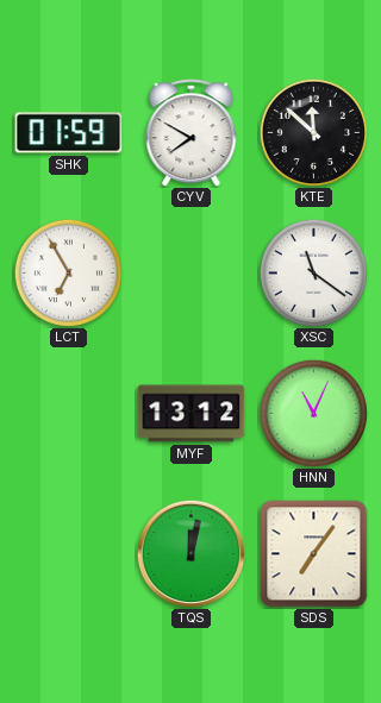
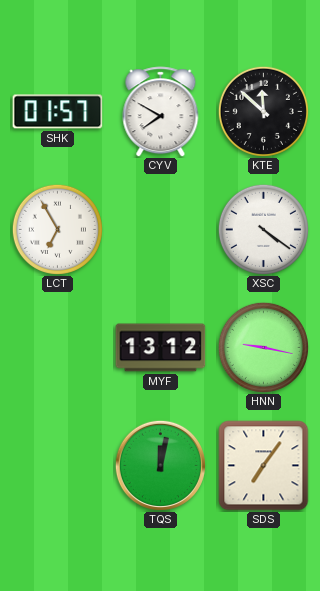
SHK: 01:59 -> 01:57 (58, 112)
XSC: 11:21 -> 4:21 (263, 229)
HNN: 11:04 -> 9:17 (263, 347)
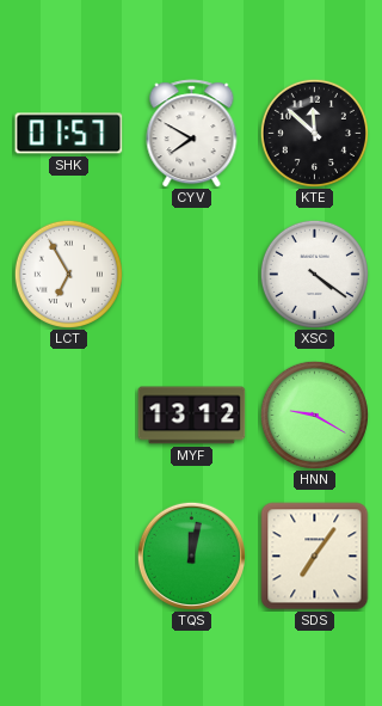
HNN: 9:17 -> 9:20 (314, 415)
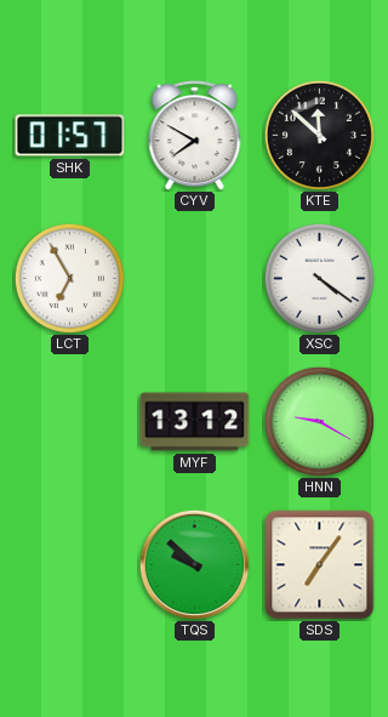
TQS: 12:02 -> 9:52 (194, 564)
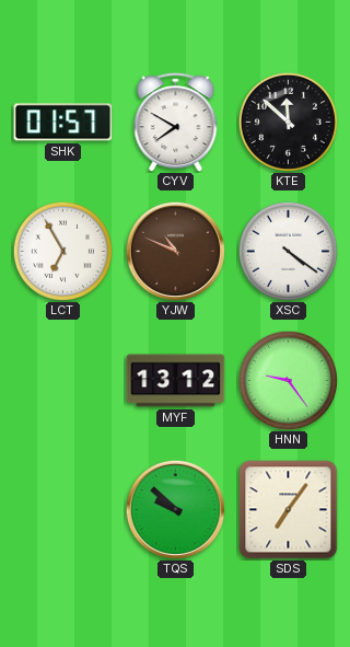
YJW: none -> 10:49 (175, 251)
HNN: 9:20 -> 9:24 (288, 380)
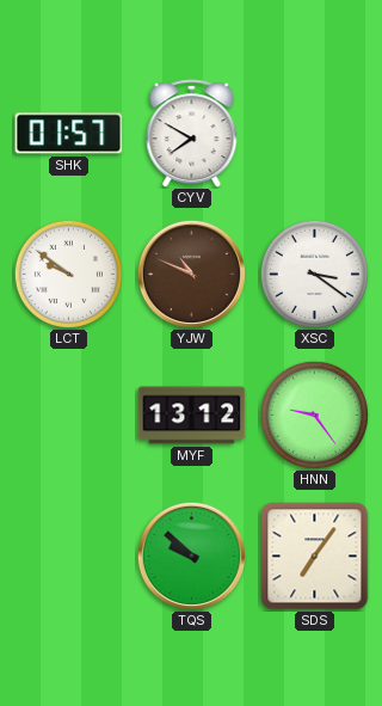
KTE: 11:52 -> none (288, 122)
LCT: 6:55 -> 9:51 (68, 274)
XSC: 4:21 -> 3:21 (314, 274)
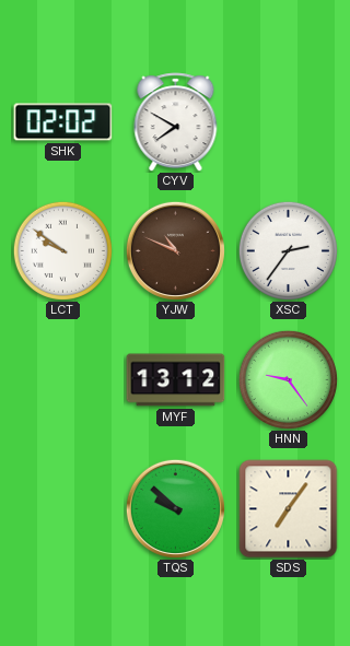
SHK: 01:57 -> 02:02 (63, 122)
XSC: 3:21 -> 2:36 (288, 250)
